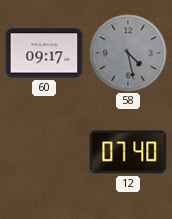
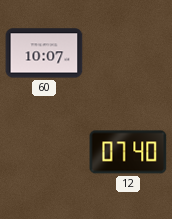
60: 09:17 -> 10:07 (44, 53)
58: 4:28 -> none (128, 53)
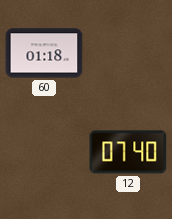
60: 10:07 -> 01:18 (44, 53)
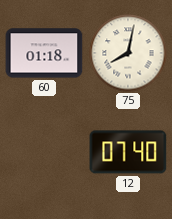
75: none -> 8:02 (128, 53)
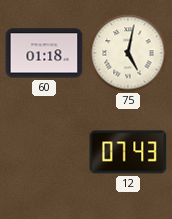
75: 8:02 -> 5:02 (128, 53)
12: 07:40 -> 07:43 (128, 152)
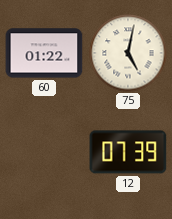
60: 01:18 -> 01:22 (44, 53)
12: 07:43 -> 07:39 (128, 152)
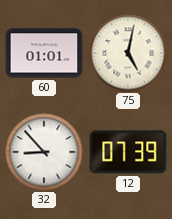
60: 01:22 -> 01:01 (44, 53)
32: none -> 8:53 (44, 152)
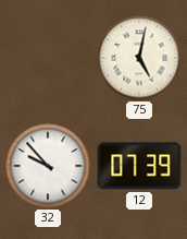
60: 01:01 -> none (44, 53)
32: 8:53 -> 9:53 (48, 166)
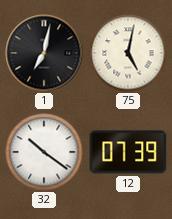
1: none -> 7:02 (44, 53)
32: 9:53 -> 10:21 (44, 152)
